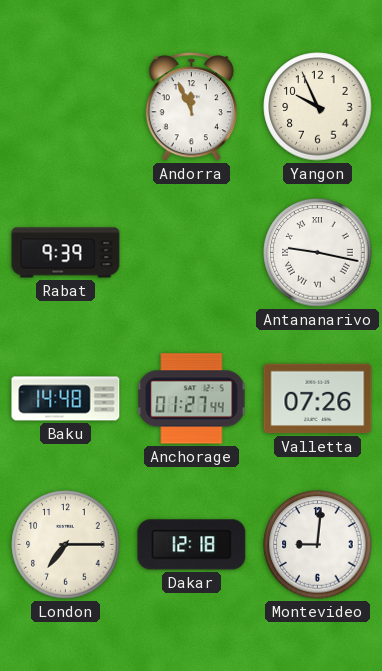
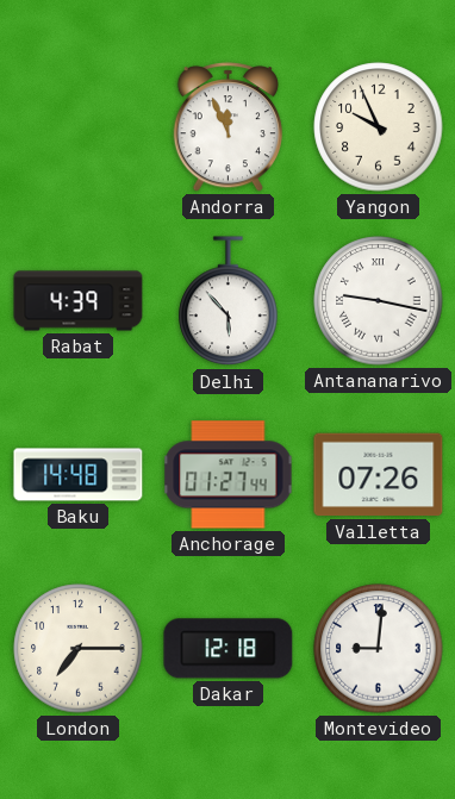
Rabat: 9:39 -> 4:39 (79, 301)
Delhi: none -> 5:53 (229, 301)
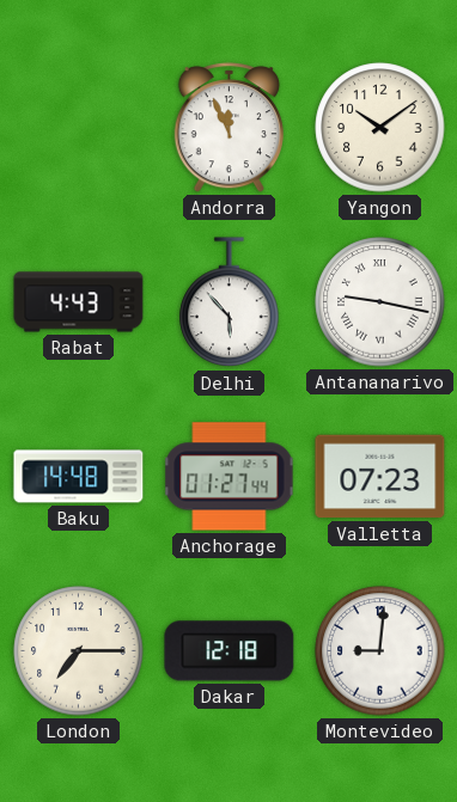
Yangon: 9:56 -> 10:09 (380, 128)
Rabat: 4:39 -> 4:43 (79, 302)
Valletta: 07:26 -> 07:23 (380, 477)
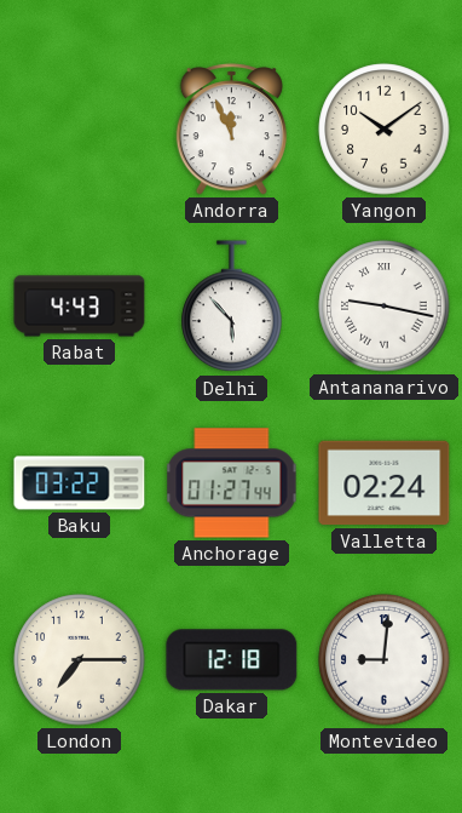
Baku: 14:48 -> 03:22 (80, 483)
Valletta: 07:23 -> 02:24 (385, 483)
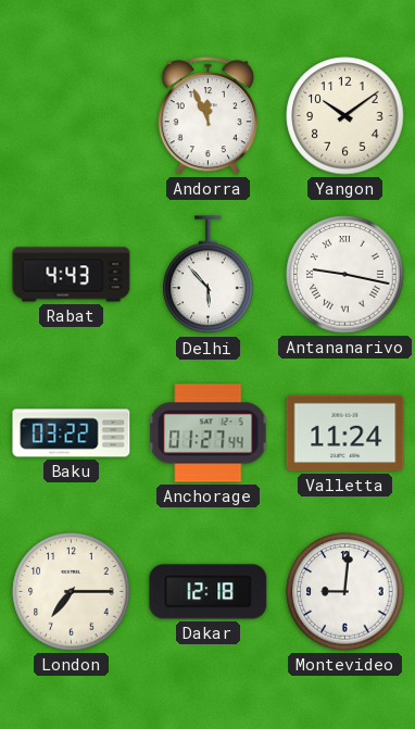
Valletta: 02:24 -> 11:24 (345, 433)
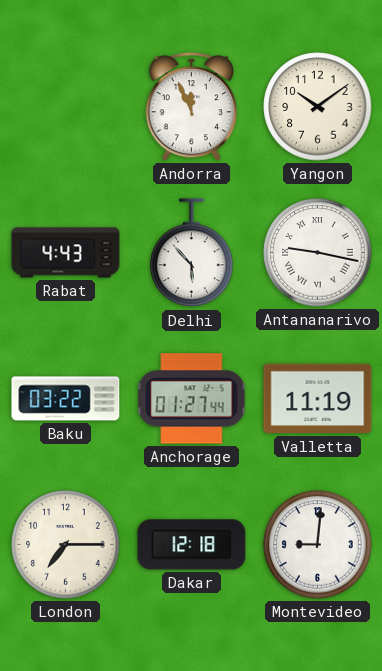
Valletta: 11:24 -> 11:19 (318, 399)
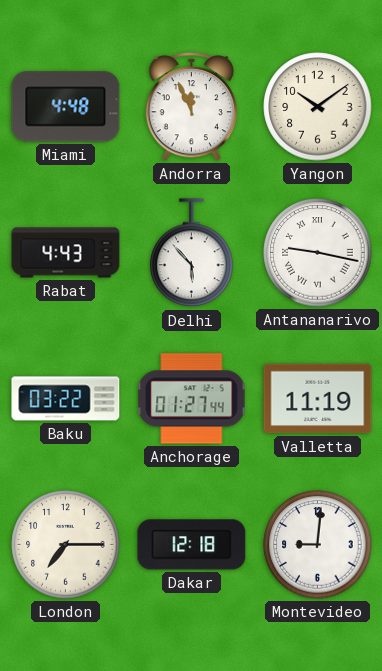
Miami: none -> 4:48 (66, 107)
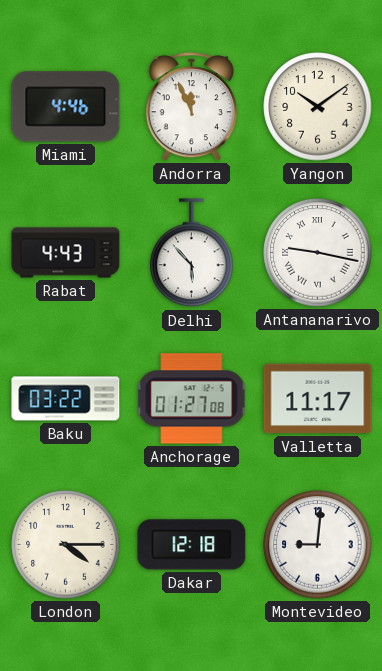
Miami: 4:48 -> 4:46 (66, 107)
Anchorage: 01:27:44 -> 01:27:08 (192, 399)
Valletta: 11:19 -> 11:17 (318, 399)
London: 7:15 -> 4:15 (66, 545)
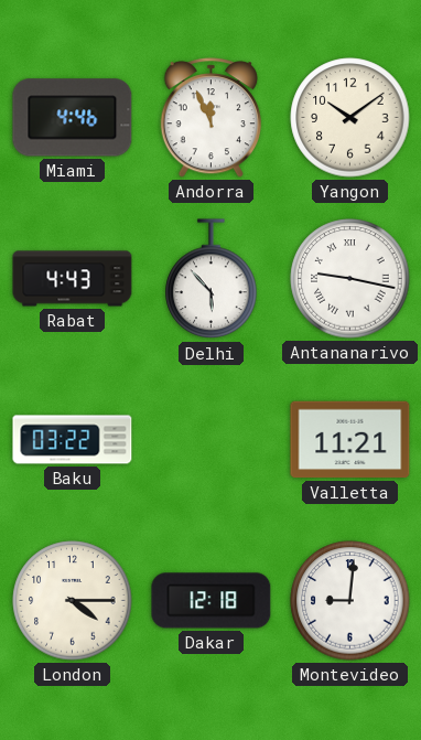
Anchorage: 01:27 -> none (192, 399)
Valletta: 11:17 -> 11:21 (350, 440)
